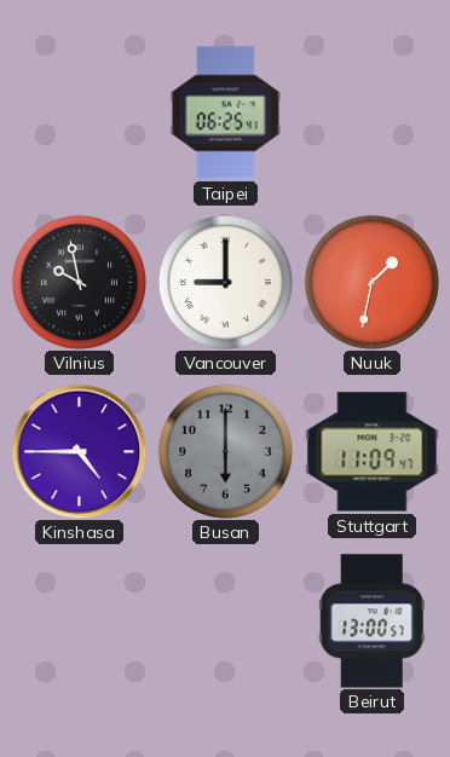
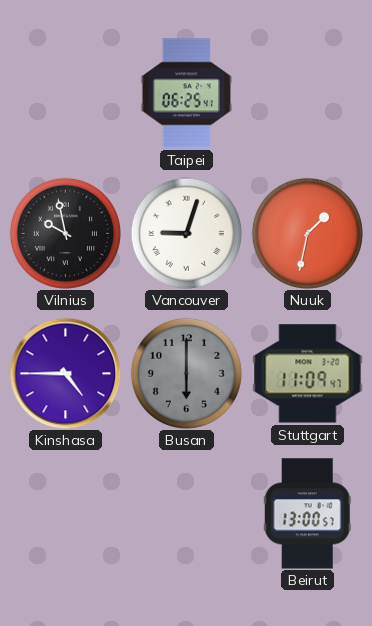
Vancouver: 9:00 -> 9:03 (186, 233)
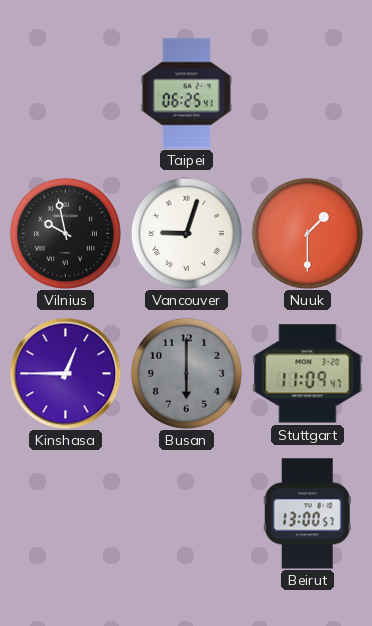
Nuuk: 1:32 -> 1:30 (307, 233)
Kinshasa: 4:45 -> 12:45 (65, 373)
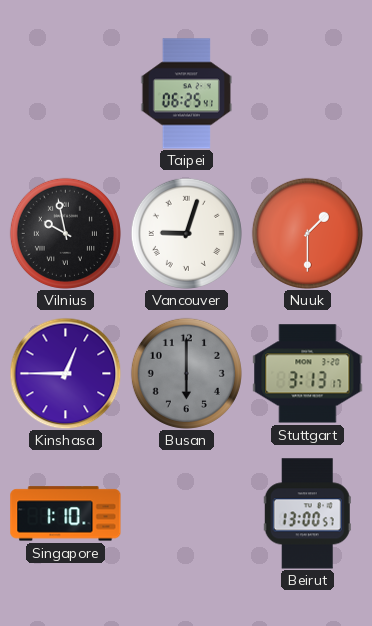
Stuttgart: 11:09 -> 3:13 (308, 374)
Singapore: none -> 1:10 (66, 514)
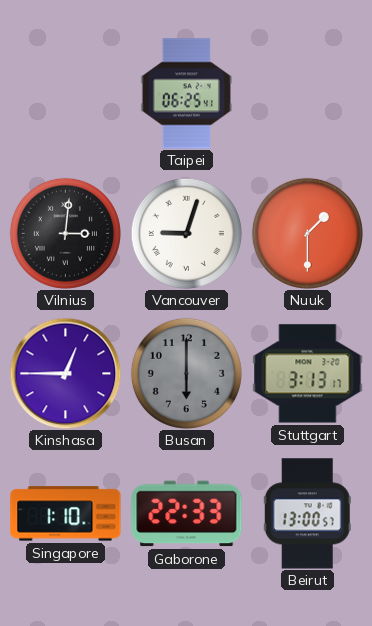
Vilnius: 9:58 -> 3:01 (65, 233)
Gaborone: none -> 22:33 (187, 514)
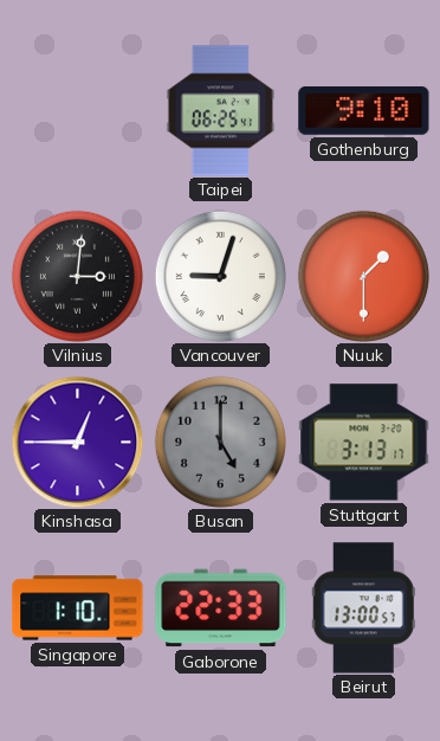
Gothenburg: none -> 9:10 (364, 111)
Busan: 6:00 -> 5:00 (220, 442)
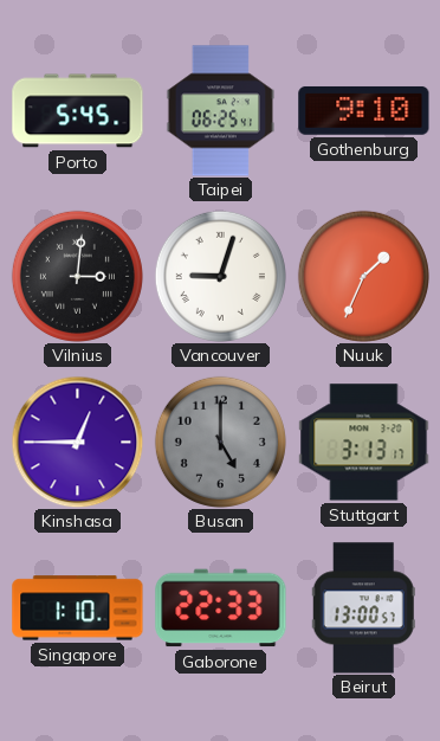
Porto: none -> 5:45 (78, 111)
Nuuk: 1:30 -> 1:34 (363, 276)
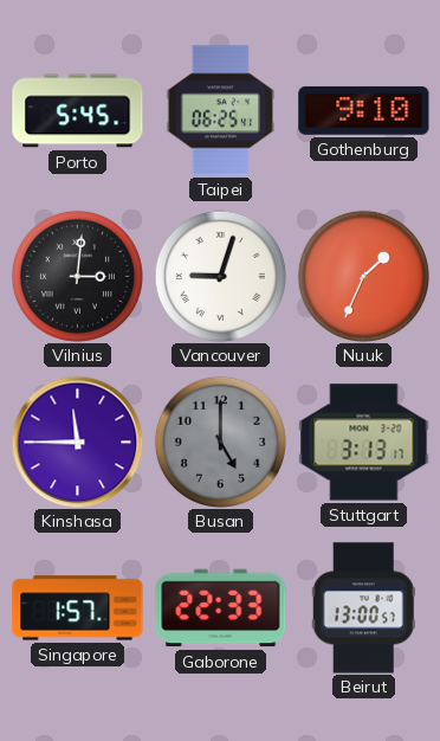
Kinshasa: 12:45 -> 11:45 (77, 442)
Singapore: 1:10 -> 1:57 (78, 608)
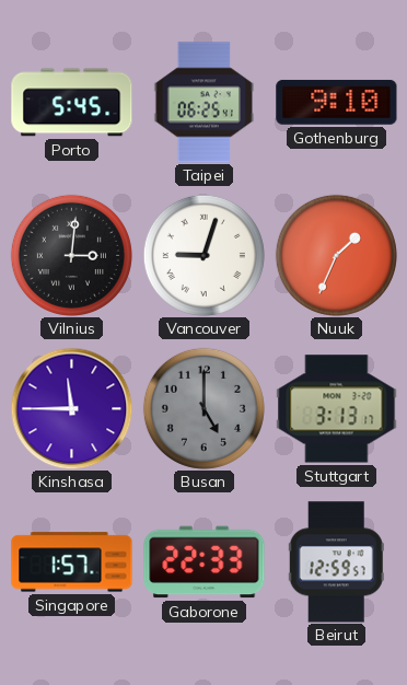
Beirut: 13:00 -> 12:59 (336, 562)
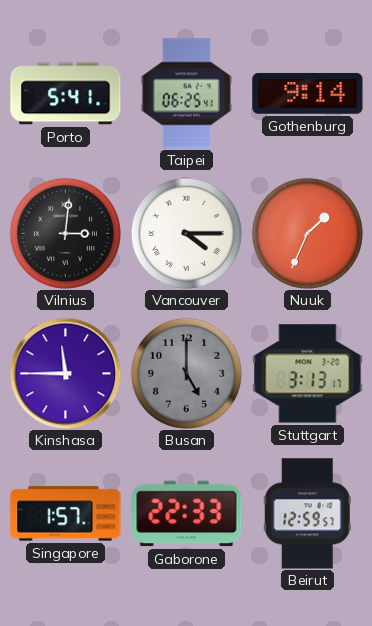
Porto: 5:45 -> 5:41 (66, 94)
Gothenburg: 9:10 -> 9:14 (308, 94)
Vancouver: 9:03 -> 4:15 (186, 233)
